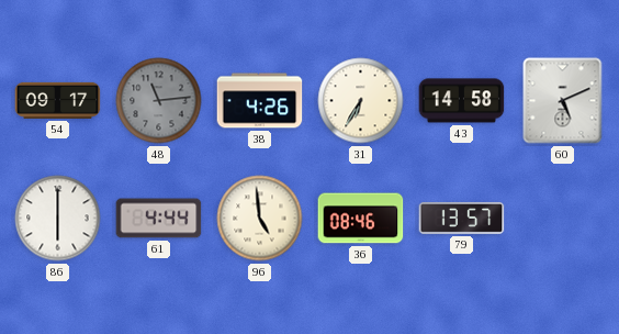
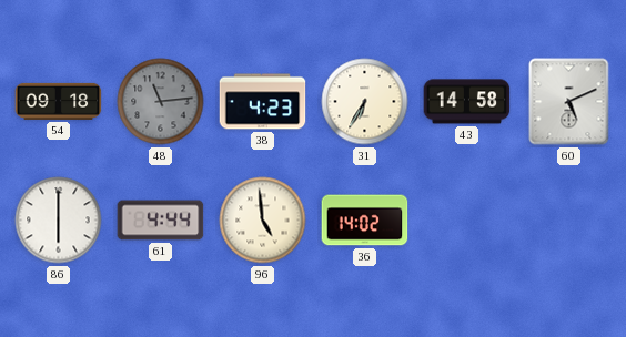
54: 09:17 -> 09:18 (59, 101)
38: 4:26 -> 4:23 (263, 102)
36: 08:46 -> 14:02 (365, 221)
79: 13:57 -> none (462, 218)
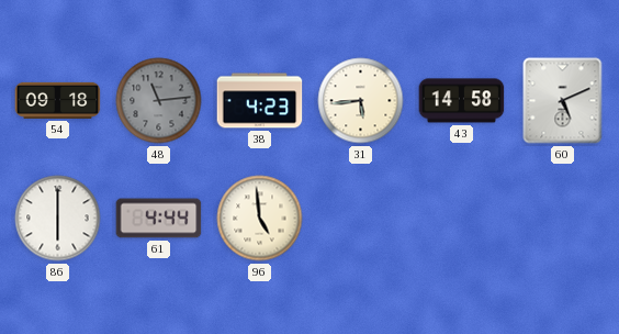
31: 6:35 -> 5:44 (361, 101)
36: 14:02 -> none (365, 221)
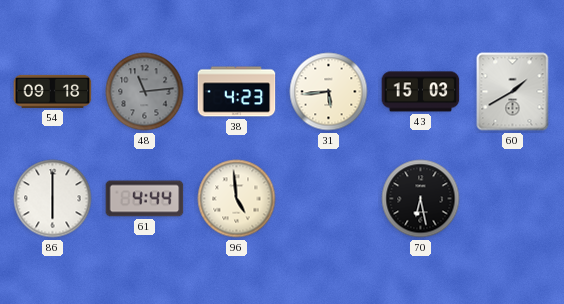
43: 14:58 -> 15:03 (421, 92)
60: 5:11 -> 1:40 (513, 92)
70: none -> 6:28 (421, 199)
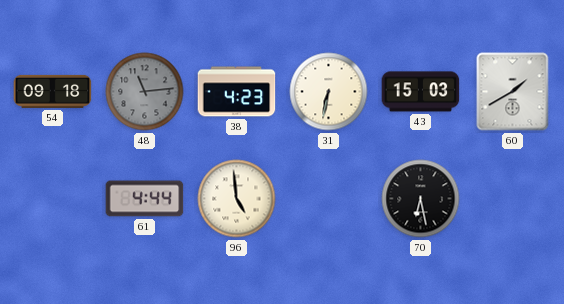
31: 5:44 -> 6:32 (329, 92)
86: 6:00 -> none (53, 199)
